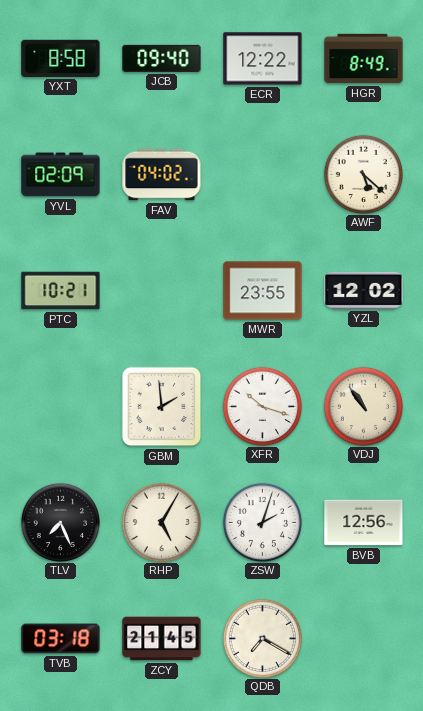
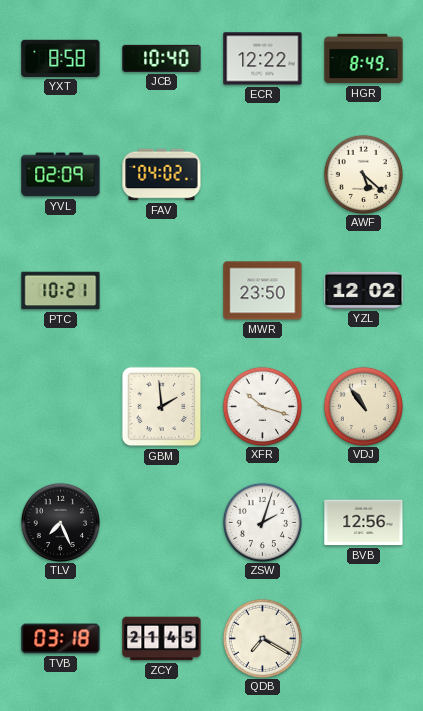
JCB: 09:40 -> 10:40 (162, 58)
MWR: 23:55 -> 23:50 (263, 291)
RHP: 5:05 -> none (161, 522)
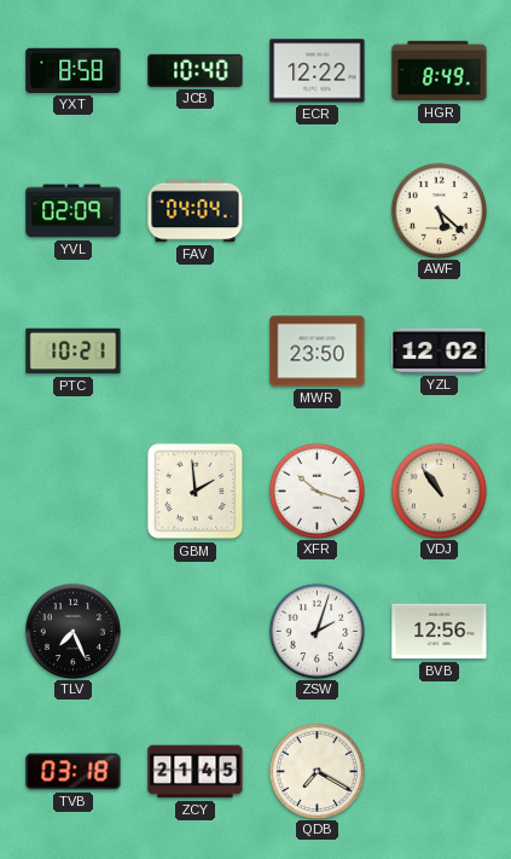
FAV: 04:02 -> 04:04 (196, 211)
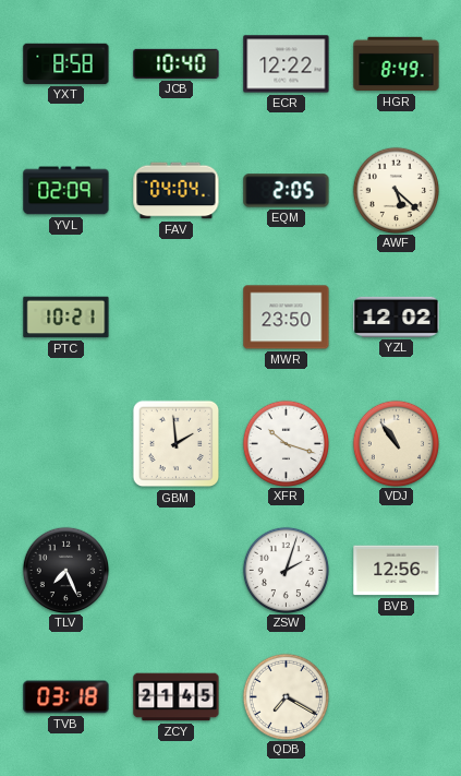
EQM: none -> 2:05 (287, 191)
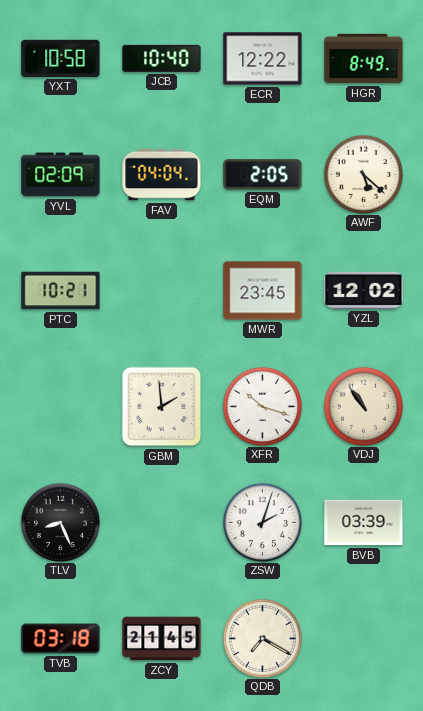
YXT: 8:58 -> 10:58 (61, 58)
MWR: 23:50 -> 23:45 (263, 291)
TLV: 7:26 -> 8:26 (60, 522)
BVB: 12:56 -> 03:39 (364, 523)
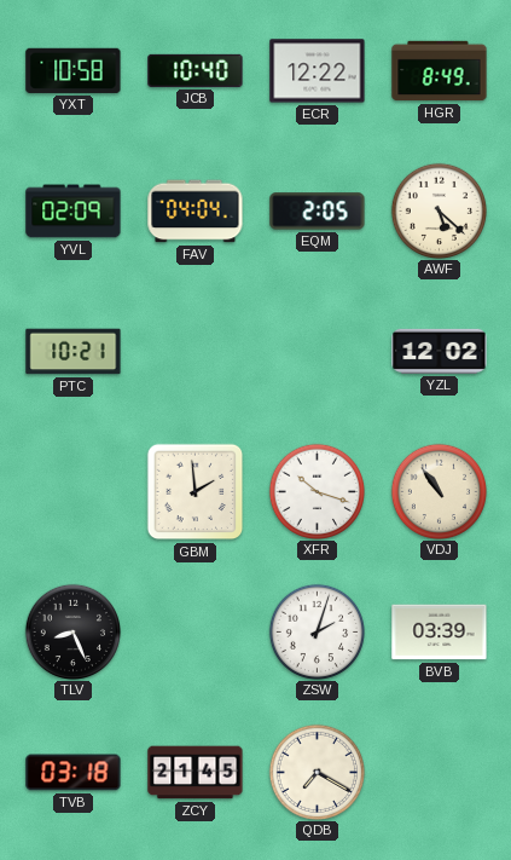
MWR: 23:45 -> none (263, 291)
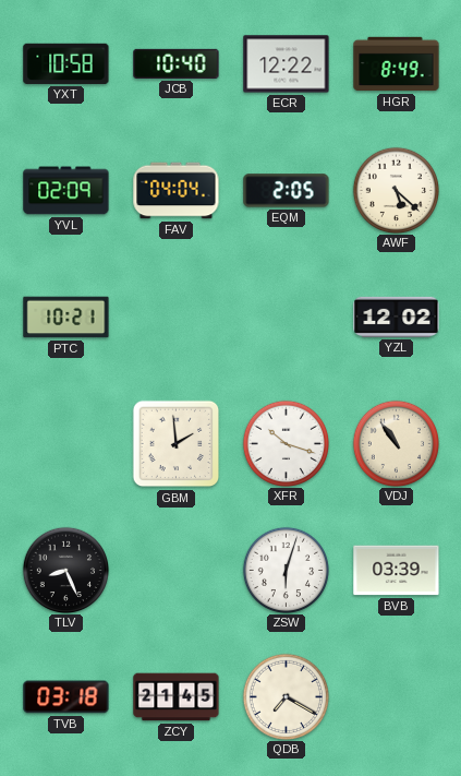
ZSW: 2:03 -> 6:03 (286, 570)
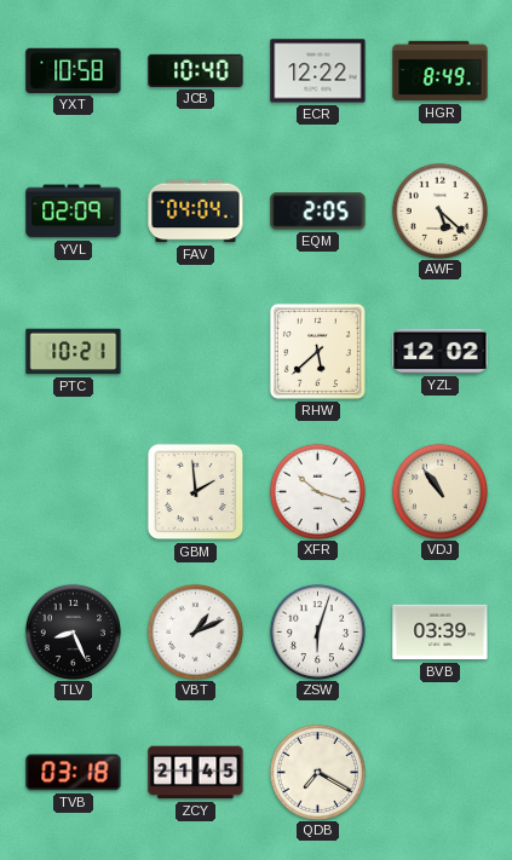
RHW: none -> 5:38 (317, 351)
VBT: none -> 1:11 (195, 631)
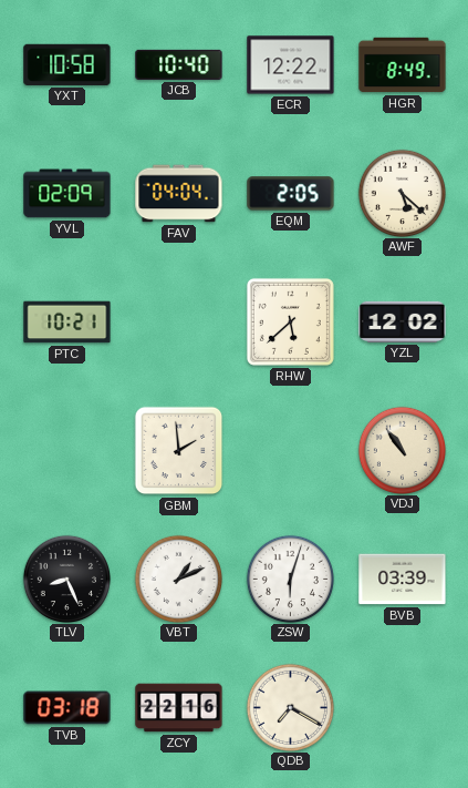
XFR: 10:18 -> none (317, 491)
ZCY: 21:45 -> 22:16 (179, 708)
